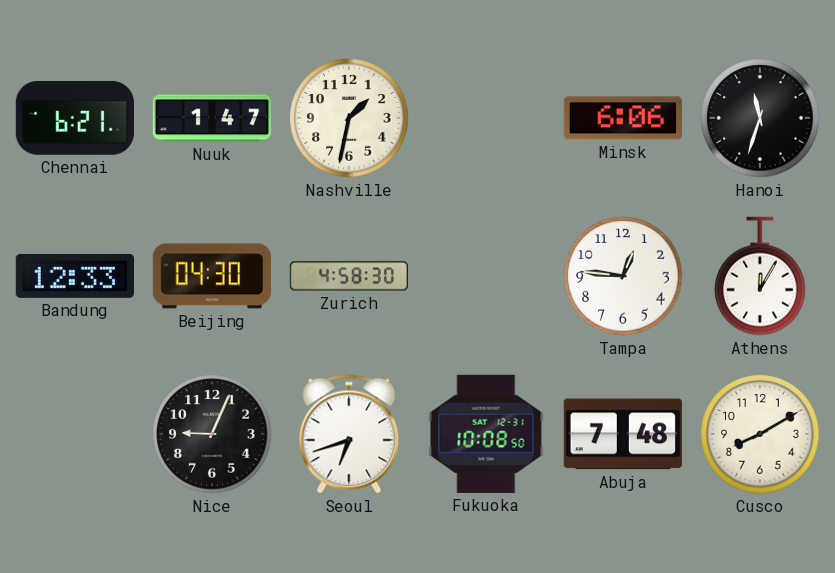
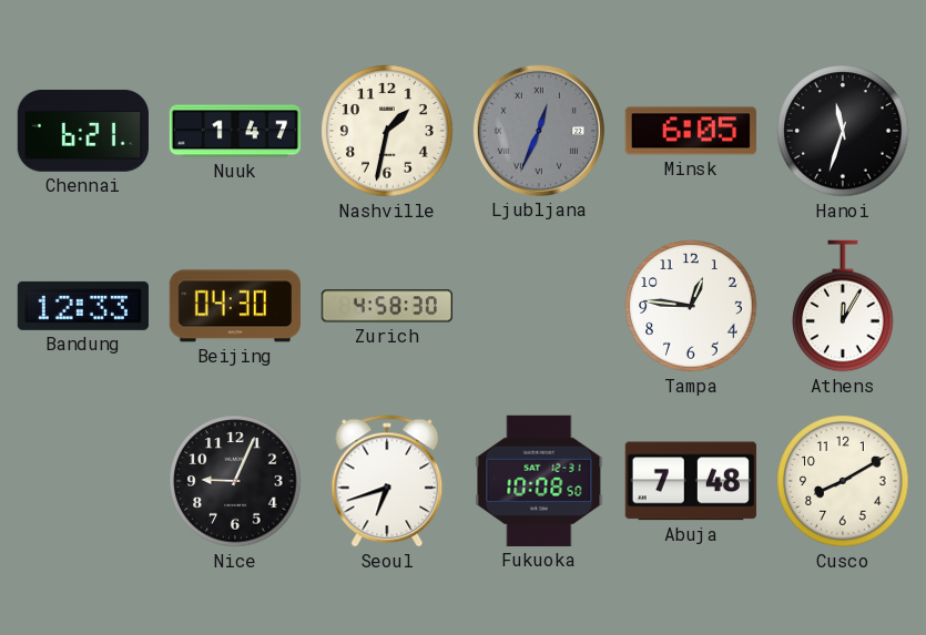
Ljubljana: none -> 12:34 (539, 131)
Minsk: 6:06 -> 6:05 (691, 131)
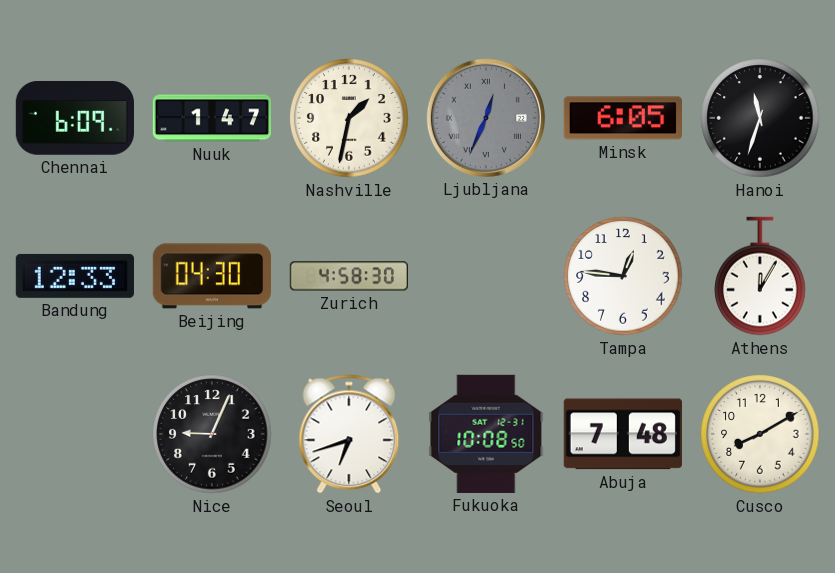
Chennai: 6:21 -> 6:09 (75, 118)
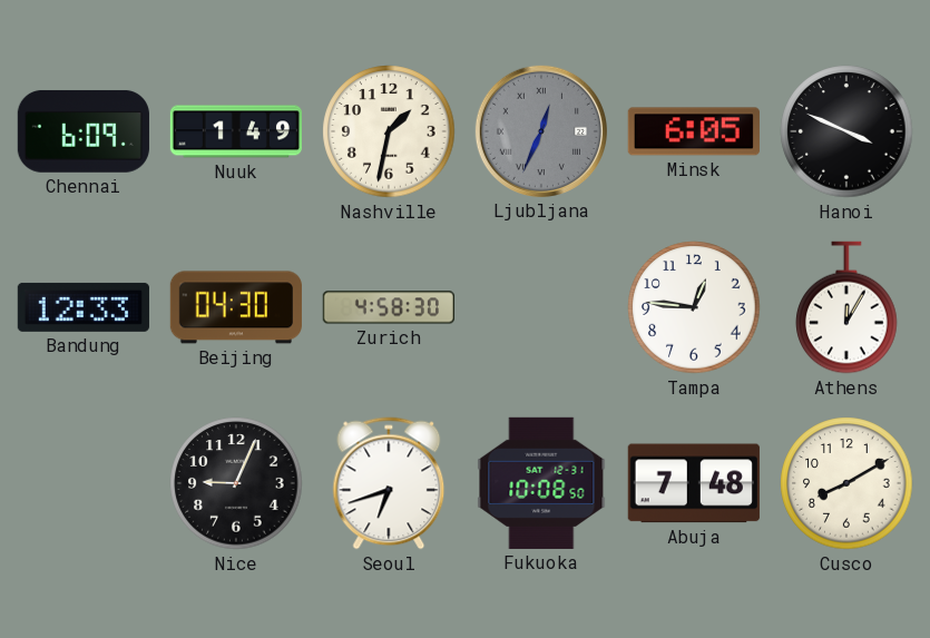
Nuuk: 1:47 -> 1:49 (235, 131)
Hanoi: 11:33 -> 3:49 (846, 131)
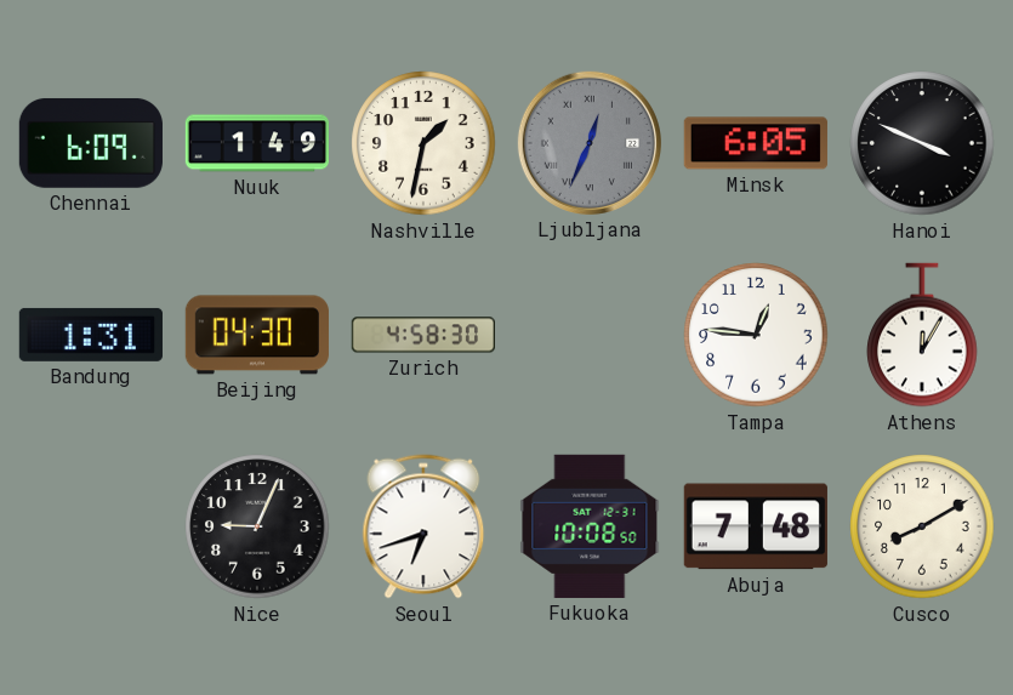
Bandung: 12:33 -> 1:31 (91, 335)
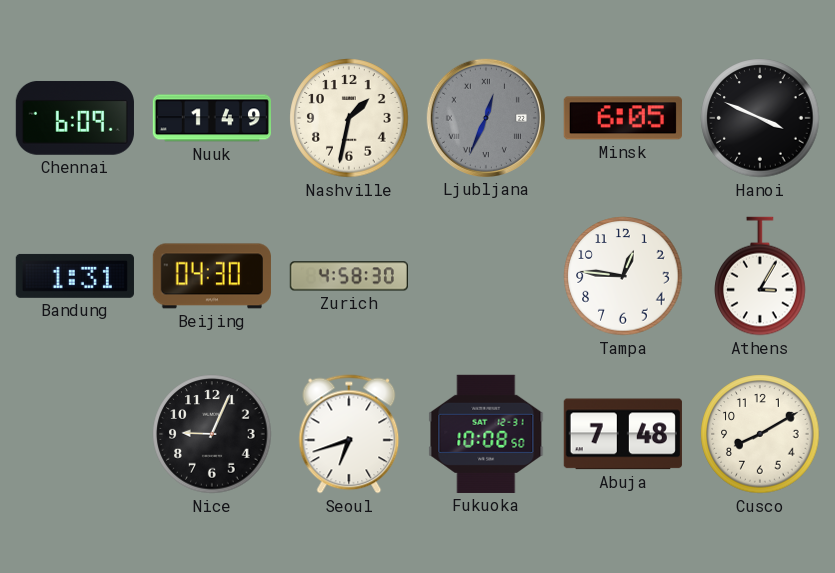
Athens: 12:05 -> 3:05 (760, 276)
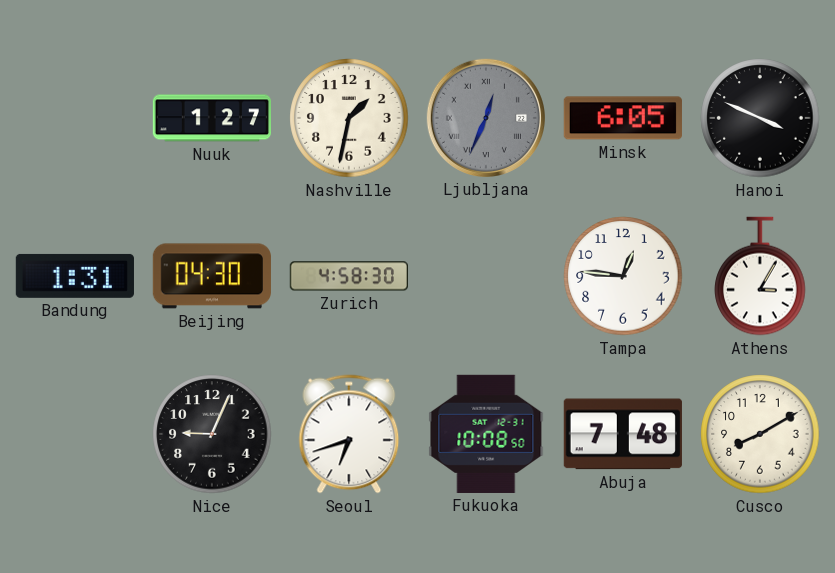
Chennai: 6:09 -> none (75, 118)
Nuuk: 1:49 -> 1:27 (211, 118)
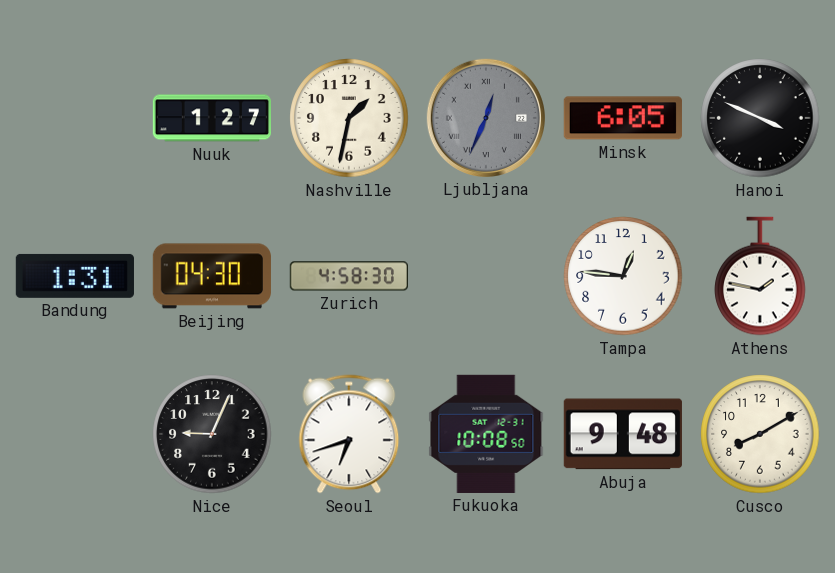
Athens: 3:05 -> 1:47 (760, 276)
Abuja: 7:48 -> 9:48 (623, 434)
